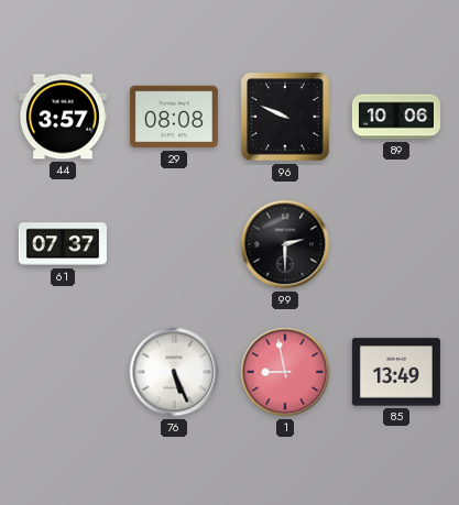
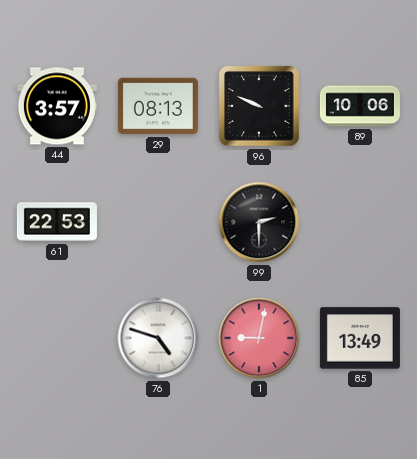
29: 08:08 -> 08:13 (158, 106)
61: 07:37 -> 22:53 (57, 222)
76: 5:26 -> 4:48 (158, 338)
1: 8:58 -> 9:02 (259, 338)
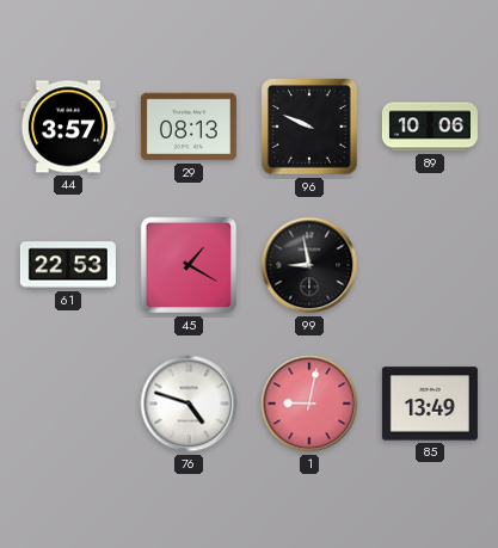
45: none -> 1:20 (189, 265)
99: 2:30 -> 8:58 (309, 265)
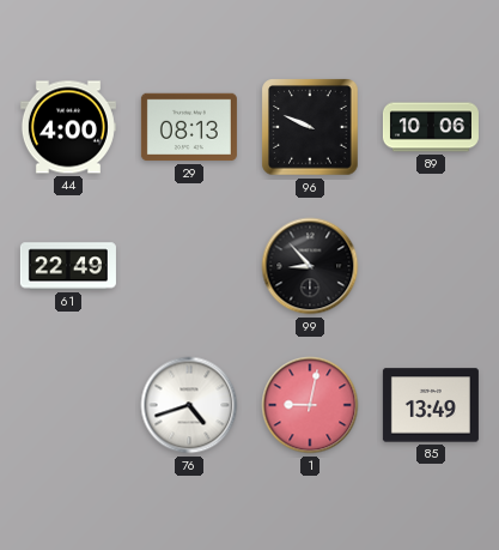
44: 3:57 -> 4:00 (68, 127)
61: 22:53 -> 22:49 (68, 266)
45: 1:20 -> none (189, 265)
99: 8:58 -> 8:53 (310, 266)
76: 4:48 -> 4:42 (189, 405)
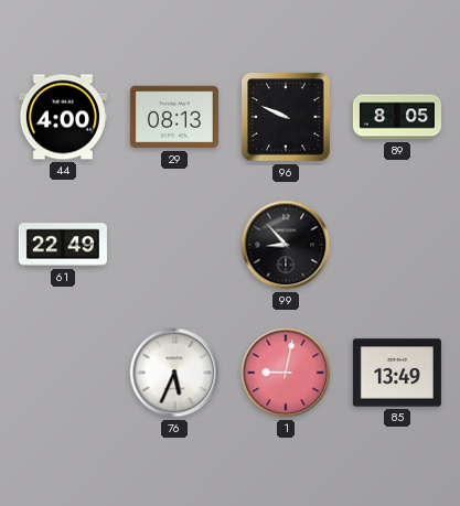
89: 10:06 -> 8:05 (397, 117)
76: 4:42 -> 5:34 (174, 373)
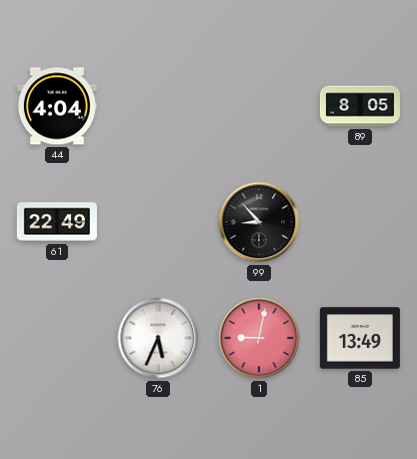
44: 4:00 -> 4:04 (57, 106)
29: 08:13 -> none (174, 117)
96: 9:49 -> none (286, 117)
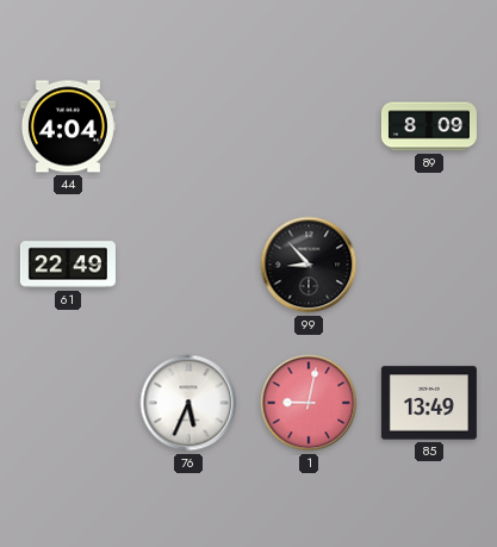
89: 8:05 -> 8:09 (429, 126)
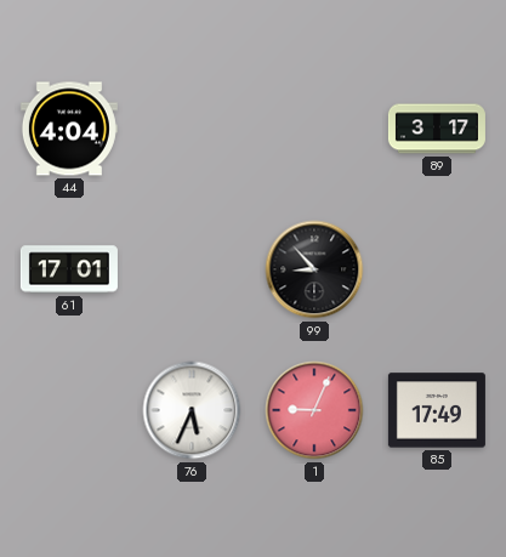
89: 8:09 -> 3:17 (437, 129)
61: 22:49 -> 17:01 (69, 269)
1: 9:02 -> 9:04 (314, 410)
85: 13:49 -> 17:49 (437, 410)
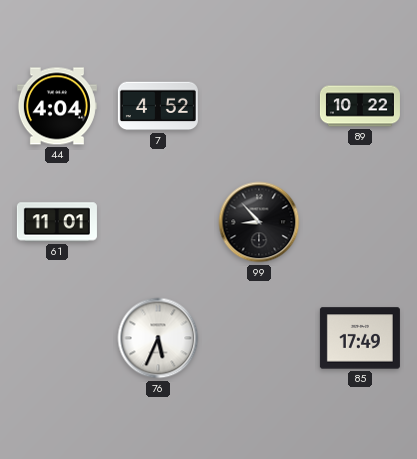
7: none -> 4:52 (158, 106)
89: 3:17 -> 10:22 (360, 106)
61: 17:01 -> 11:01 (57, 222)
1: 9:04 -> none (314, 410)
